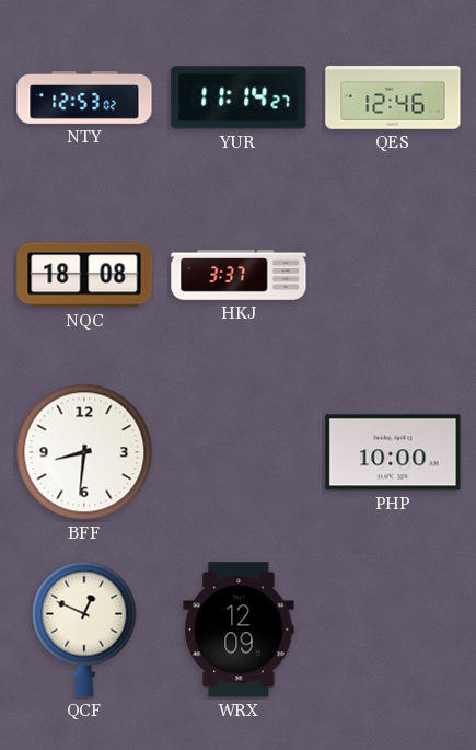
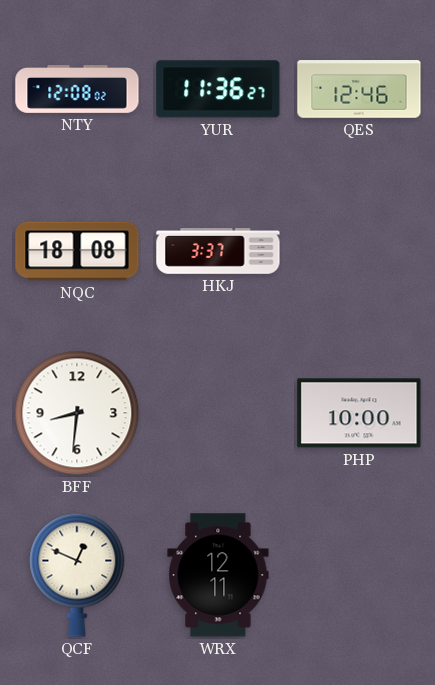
NTY: 12:53 -> 12:08 (77, 90)
YUR: 11:14 -> 11:36 (218, 89)
WRX: 12:09 -> 12:11 (218, 575)
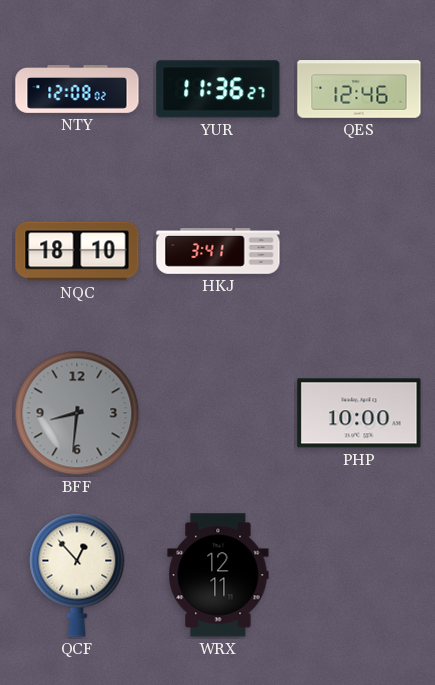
NQC: 18:08 -> 18:10 (77, 251)
HKJ: 3:37 -> 3:41 (218, 251)
BFF dial: white -> grey (77, 413)
QCF: 12:49 -> 12:53 (77, 575)
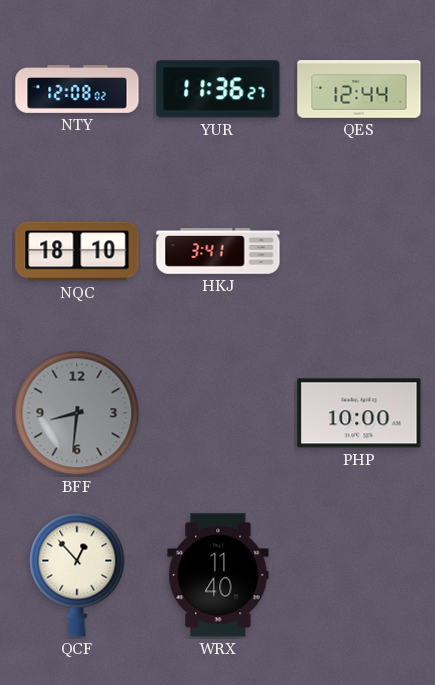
QES: 12:46 -> 12:44 (359, 89)
WRX: 12:11 -> 11:40 (218, 575)
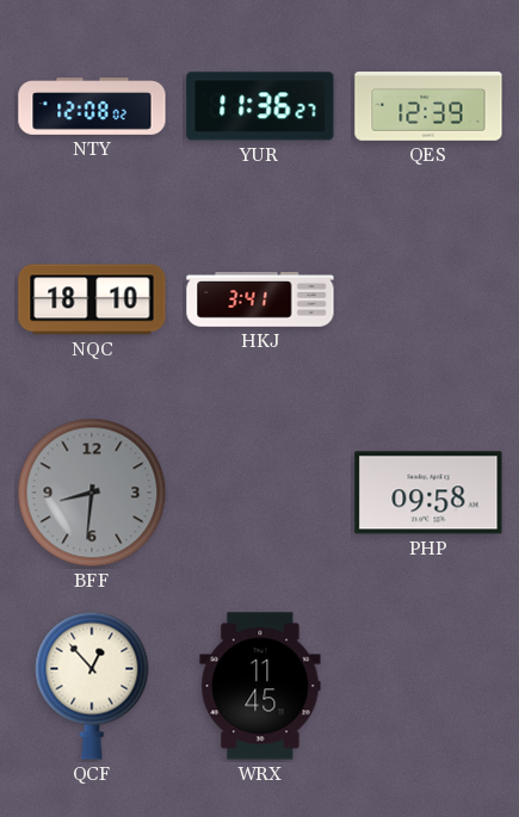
QES: 12:44 -> 12:39 (428, 106)
PHP: 10:00 -> 09:58 (428, 493)
WRX: 11:40 -> 11:45 (260, 686)
